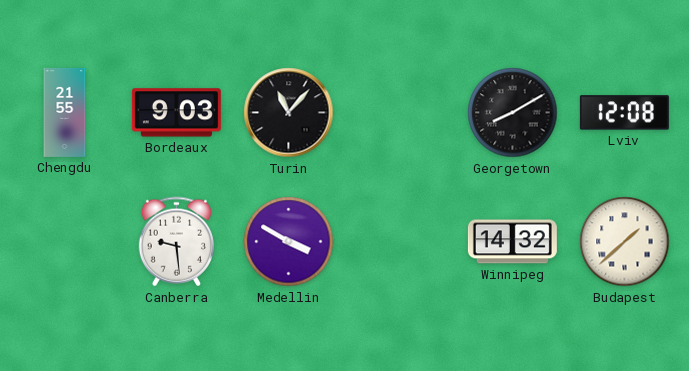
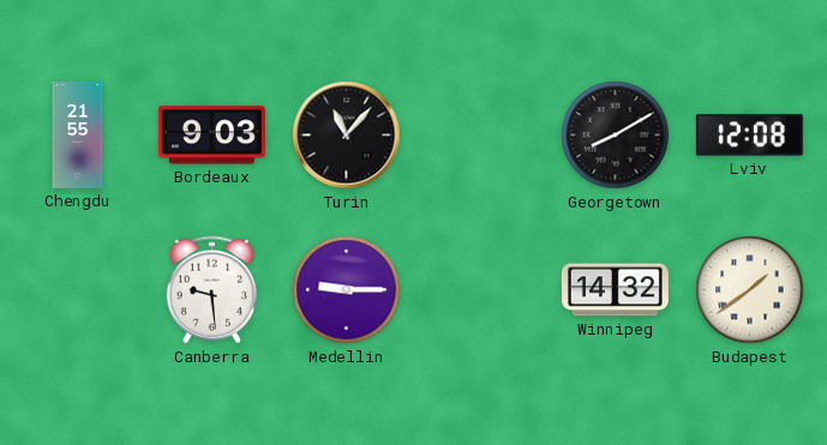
Medellin: 3:50 -> 9:15 (347, 290)
Budapest: 1:38 -> 1:39 (750, 290)
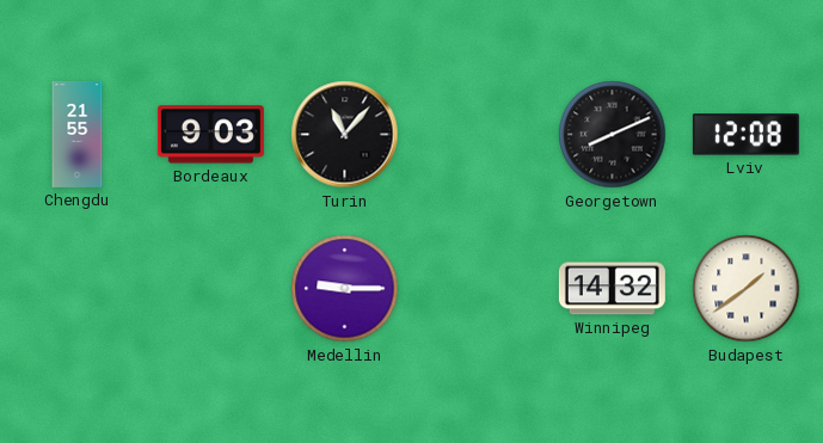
Georgetown: 8:10 -> 8:11 (613, 135)
Canberra: 9:29 -> none (211, 290)
